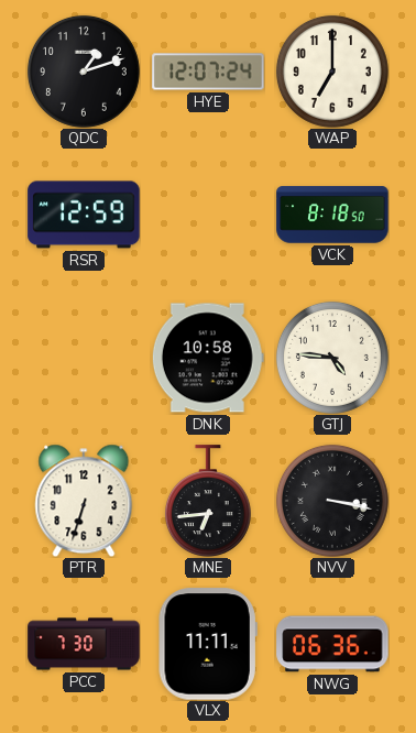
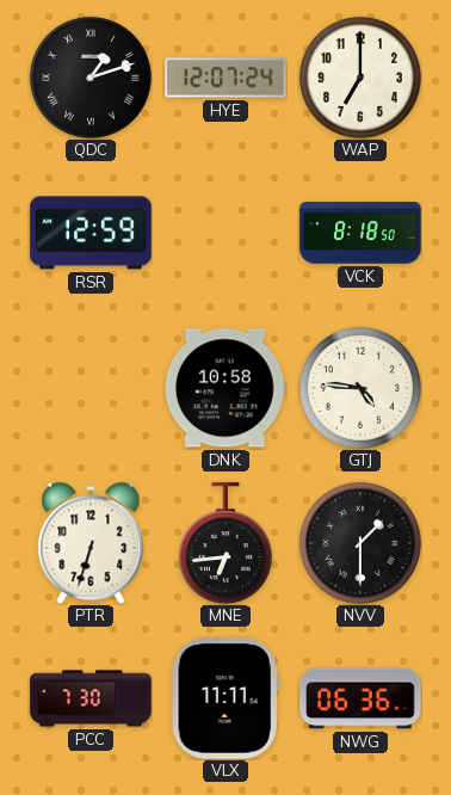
QDC numerals: Arabic -> Roman (91, 78)
NVV: 3:17 -> 1:30 (360, 543)
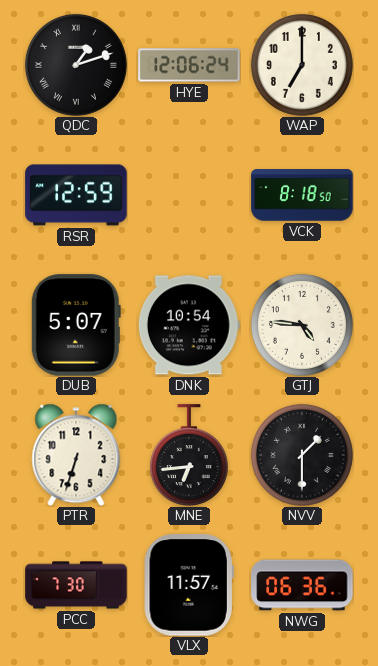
HYE: 12:07 -> 12:06 (189, 65)
DUB: none -> 5:07 (76, 325)
DNK: 10:58 -> 10:54 (189, 325)
VLX: 11:11 -> 11:57 (189, 585)
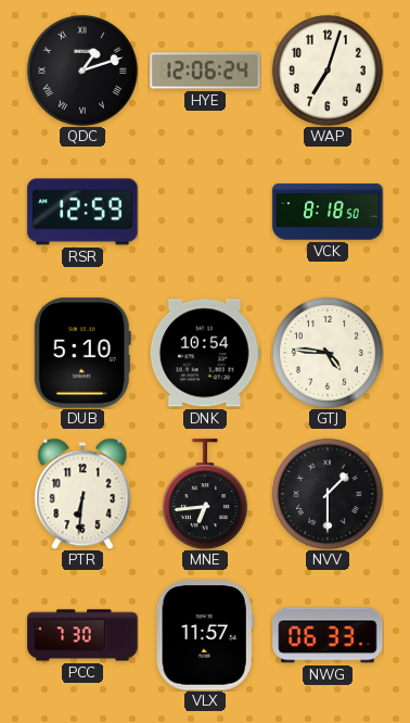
WAP: 7:00 -> 7:03 (328, 71)
DUB: 5:07 -> 5:10 (82, 353)
PTR: 6:33 -> 6:31 (82, 494)
NWG: 06:36 -> 06:33 (328, 635)
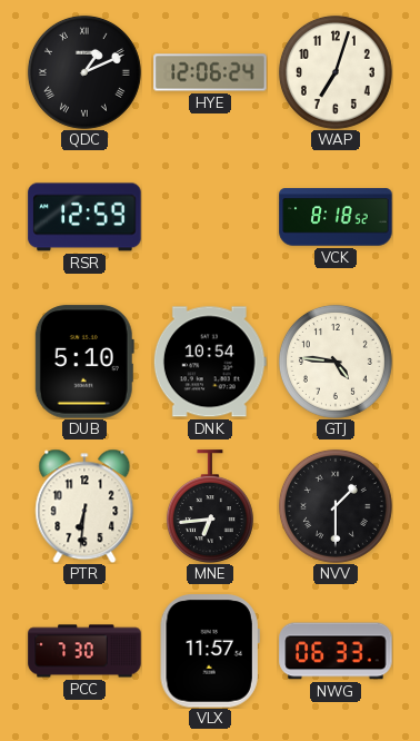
QDC: 1:12 -> 1:11 (84, 72)
VCK: 8:18:50 -> 8:18:52 (336, 217)
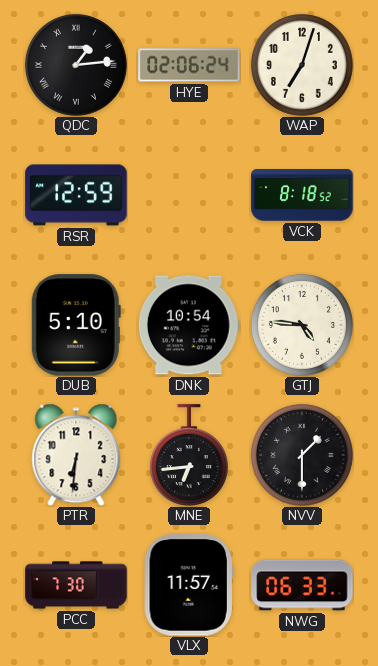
QDC: 1:11 -> 1:14 (76, 65)
HYE: 12:06 -> 02:06 (189, 65)
